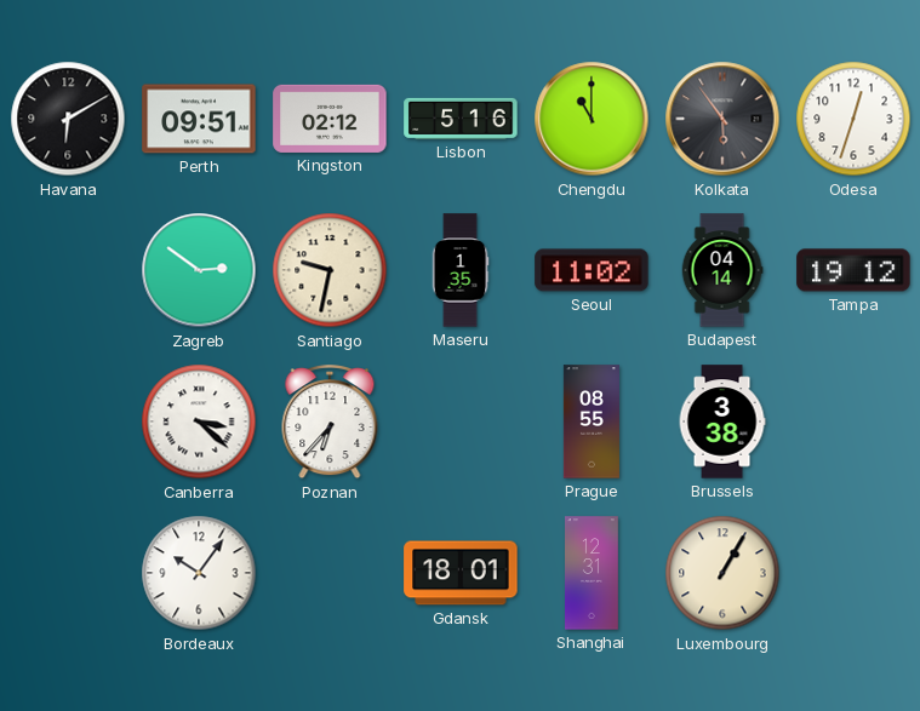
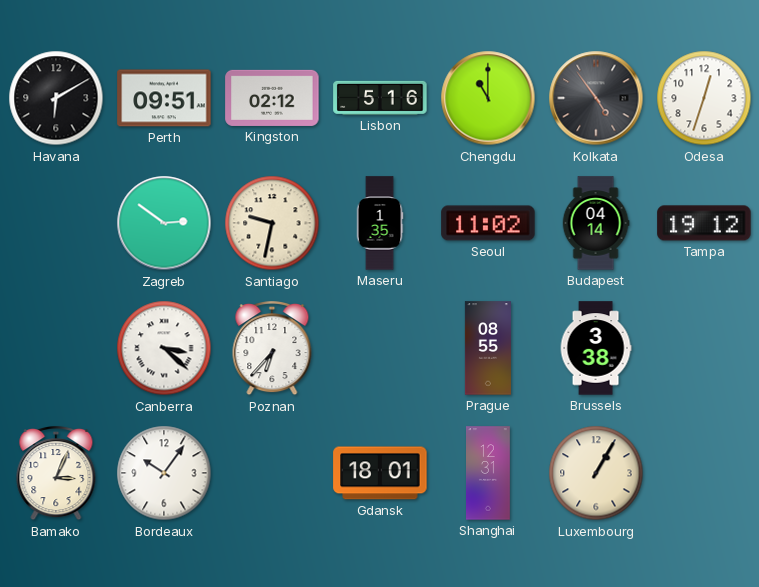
Kolkata: 5:54 -> 4:54 (596, 98)
Bamako: none -> 3:04 (56, 474)
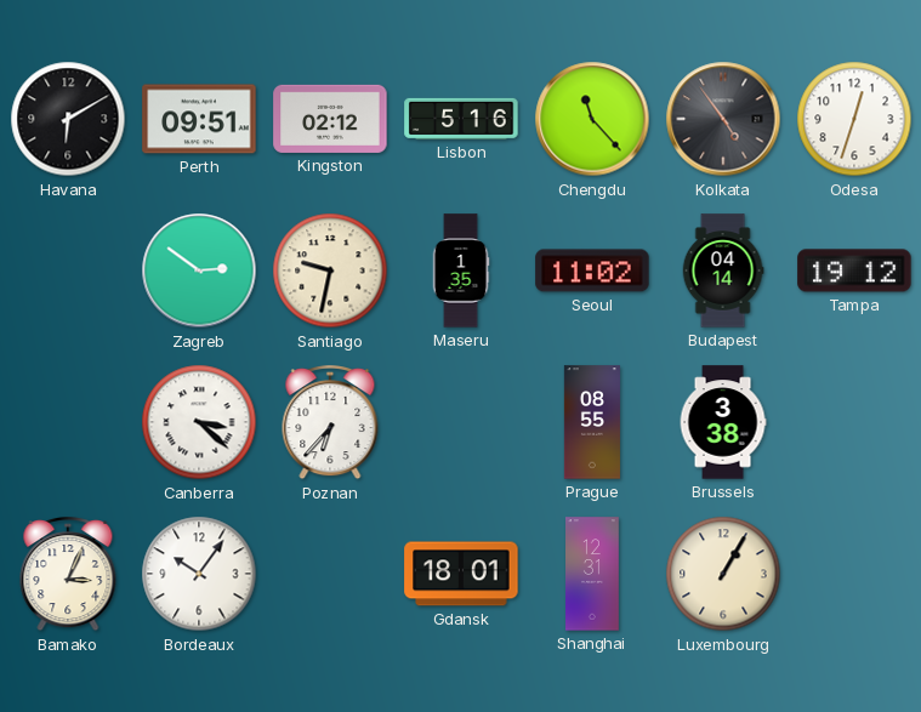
Chengdu: 11:00 -> 11:23 (592, 119)
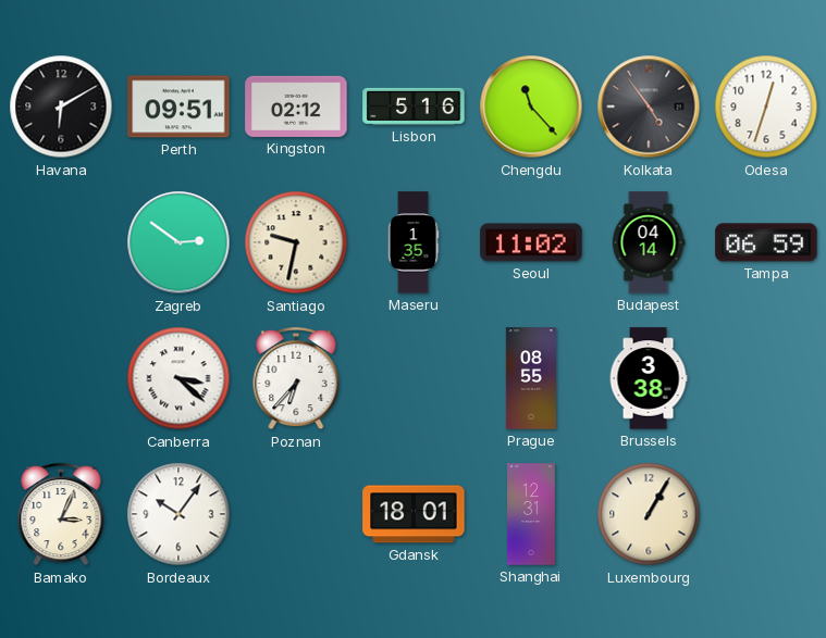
Tampa: 19:12 -> 06:59 (766, 242)
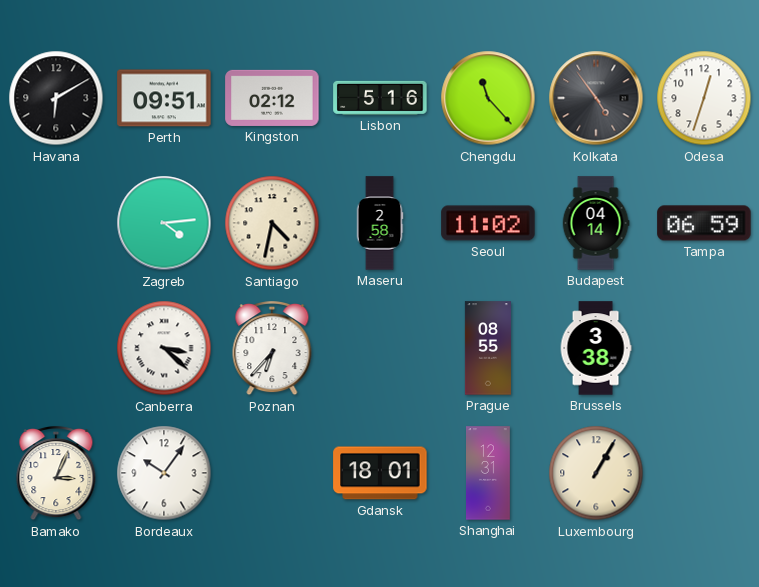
Zagreb: 2:51 -> 4:14 (164, 223)
Santiago: 9:32 -> 4:32 (272, 223)
Maseru: 1:35 -> 2:58 (380, 223)
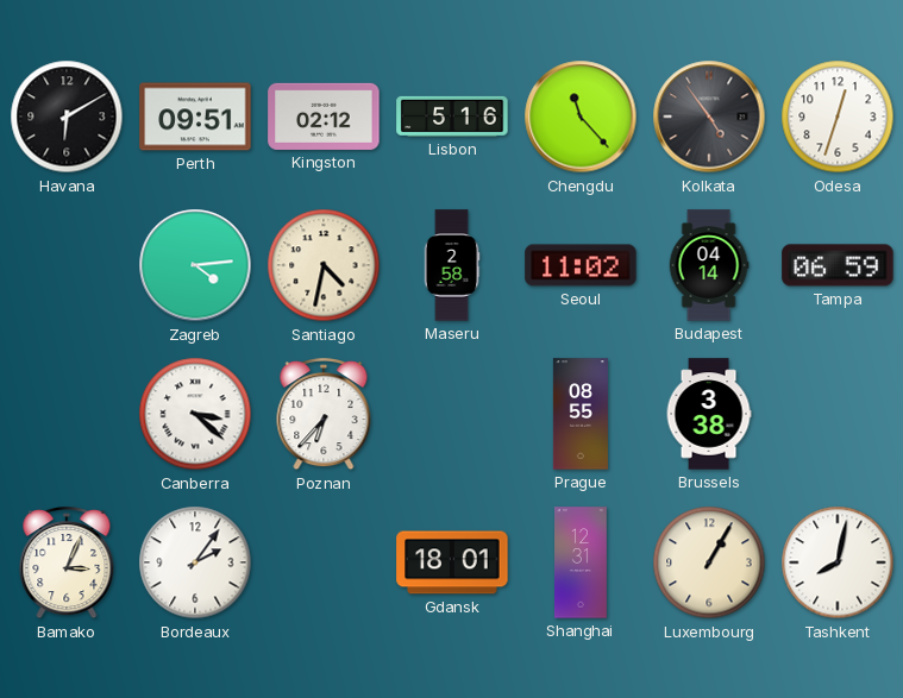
Bordeaux: 10:06 -> 2:06 (195, 562)
Tashkent: none -> 8:02 (838, 562)
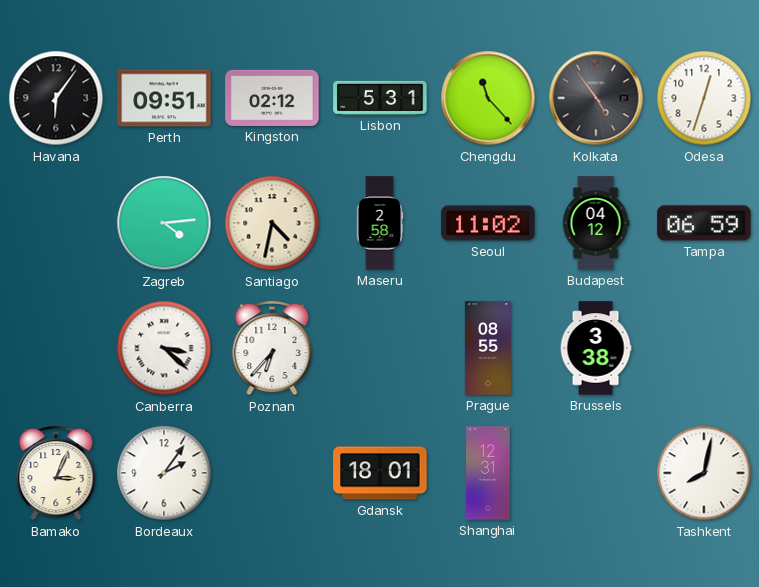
Havana: 6:10 -> 6:06 (56, 98)
Lisbon: 5:16 -> 5:31 (380, 98)
Budapest: 04:14 -> 04:12 (596, 223)
Luxembourg: 1:05 -> none (709, 562)
